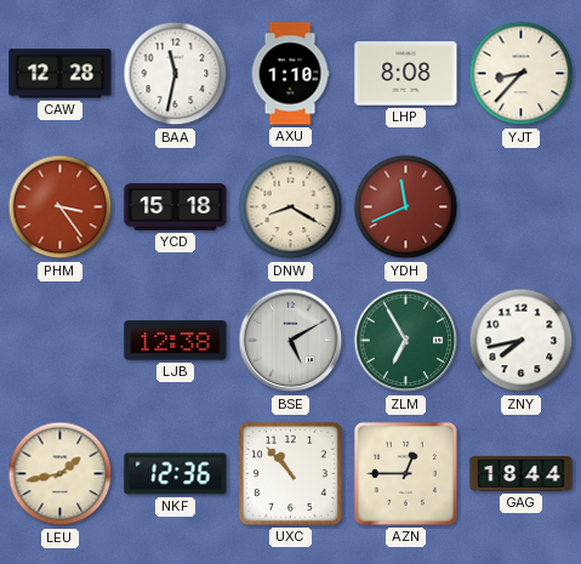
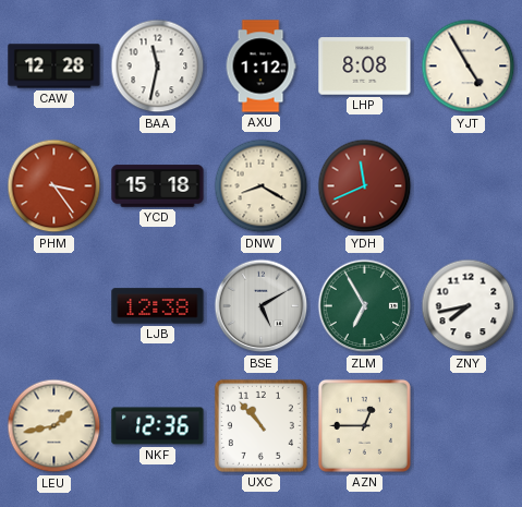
AXU: 1:10 -> 1:12 (260, 67)
YJT: 8:37 -> 4:55 (469, 67)
GAG: 18:44 -> none (522, 474)
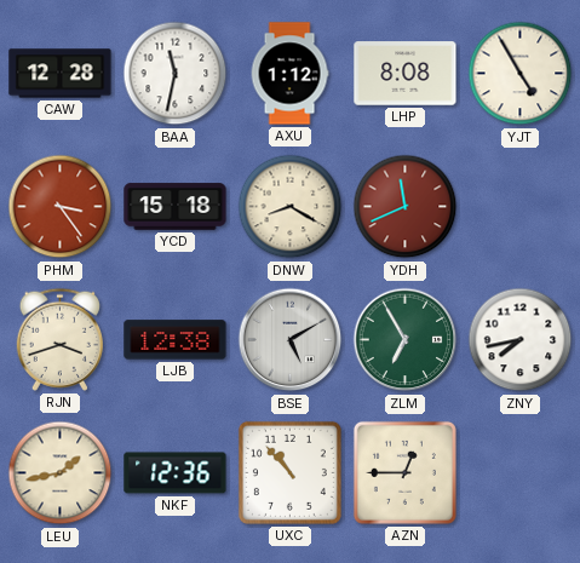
RJN: none -> 3:42 (59, 339)
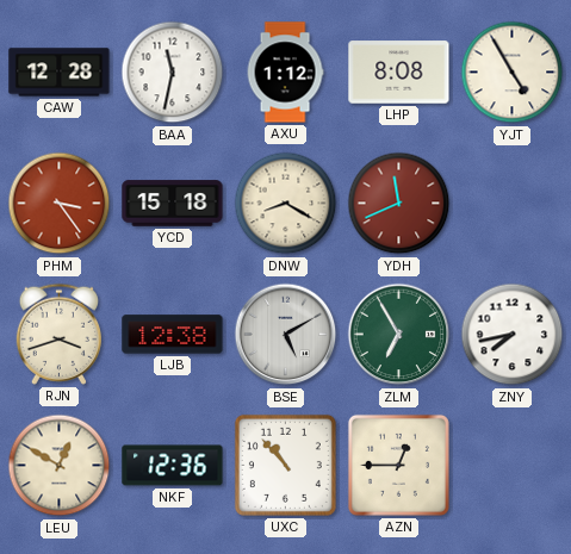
LEU: 1:43 -> 12:50 (60, 466)
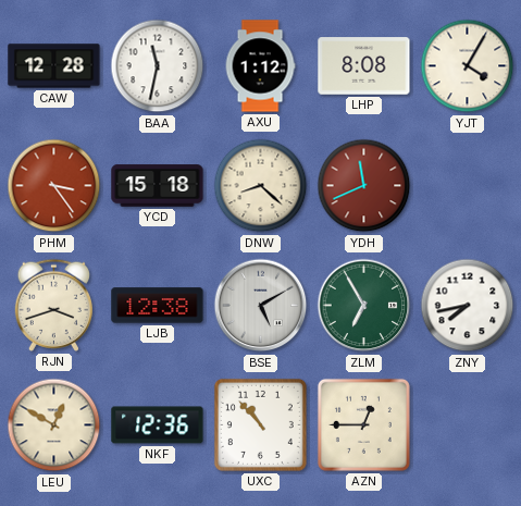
YJT: 4:55 -> 4:05 (468, 66)
DNW: 8:20 -> 8:22 (261, 186)
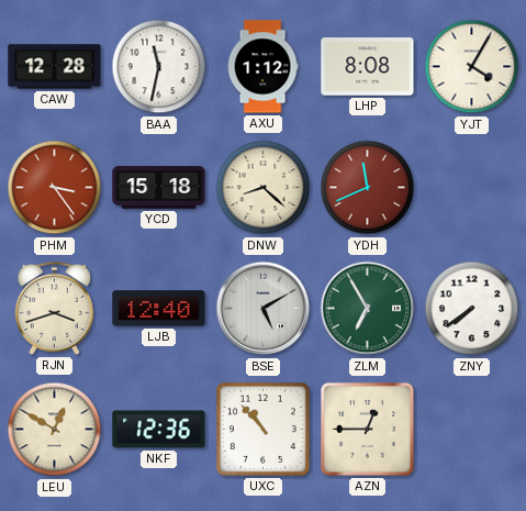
LJB: 12:38 -> 12:40 (159, 309)
ZNY: 7:43 -> 7:39 (472, 309)
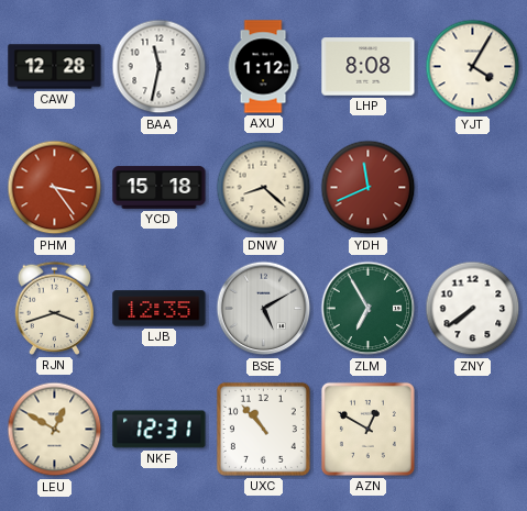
LJB: 12:40 -> 12:35 (160, 309)
NKF: 12:36 -> 12:31 (160, 430)
AZN: 12:45 -> 12:50 (367, 429)
